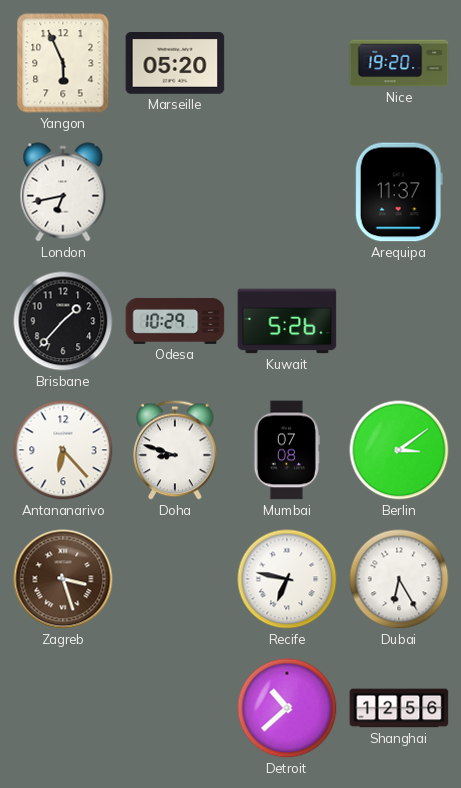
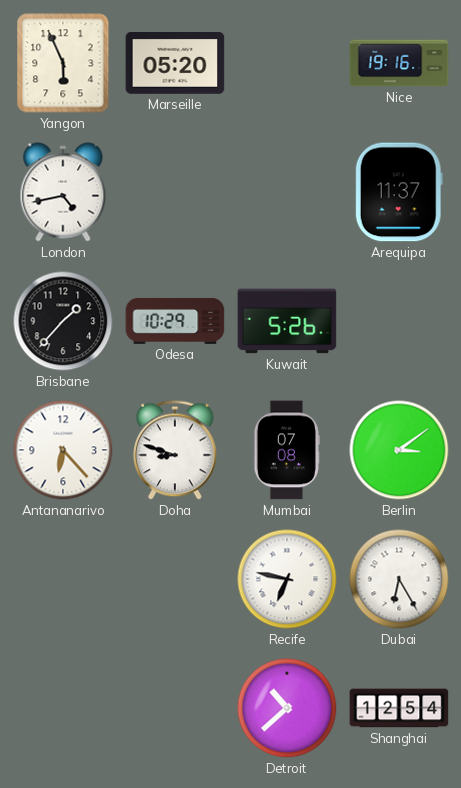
Nice: 19:20 -> 19:16 (399, 63)
London: 6:43 -> 4:43 (63, 192)
Zagreb: 3:27 -> none (63, 579)
Shanghai: 12:56 -> 12:54 (399, 708)
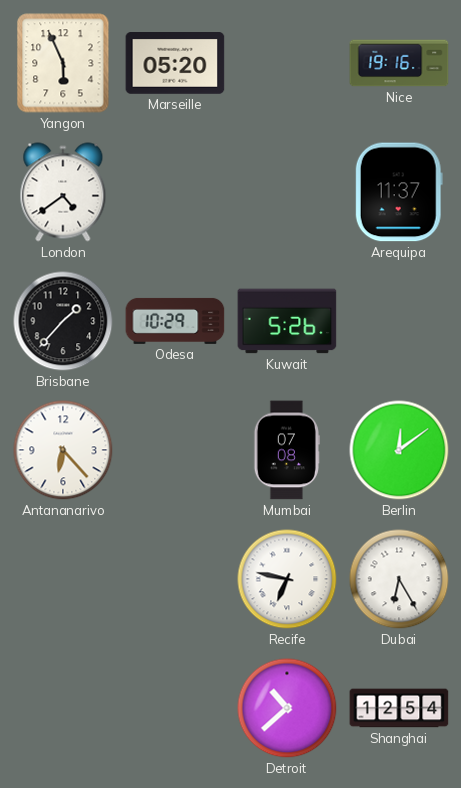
London: 4:43 -> 4:39 (63, 192)
Doha: 8:48 -> none (175, 450)
Berlin: 3:09 -> 12:09 (399, 450)
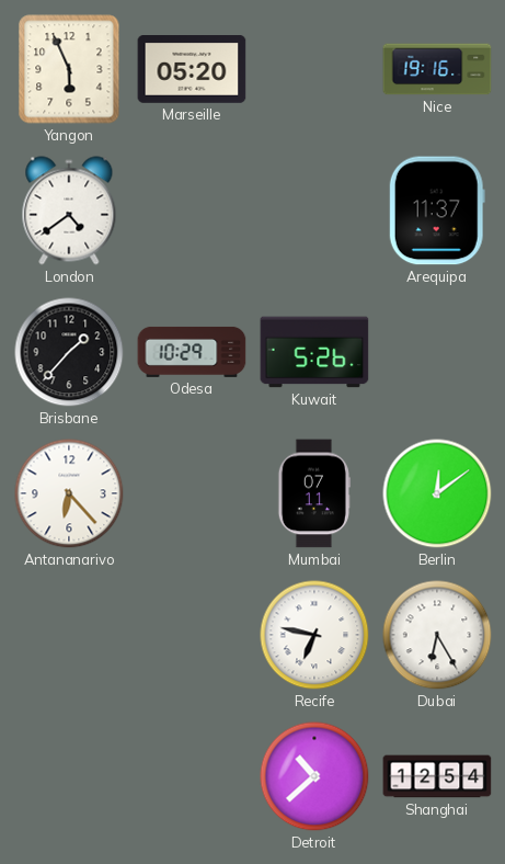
Mumbai: 07:08 -> 07:11 (314, 493)
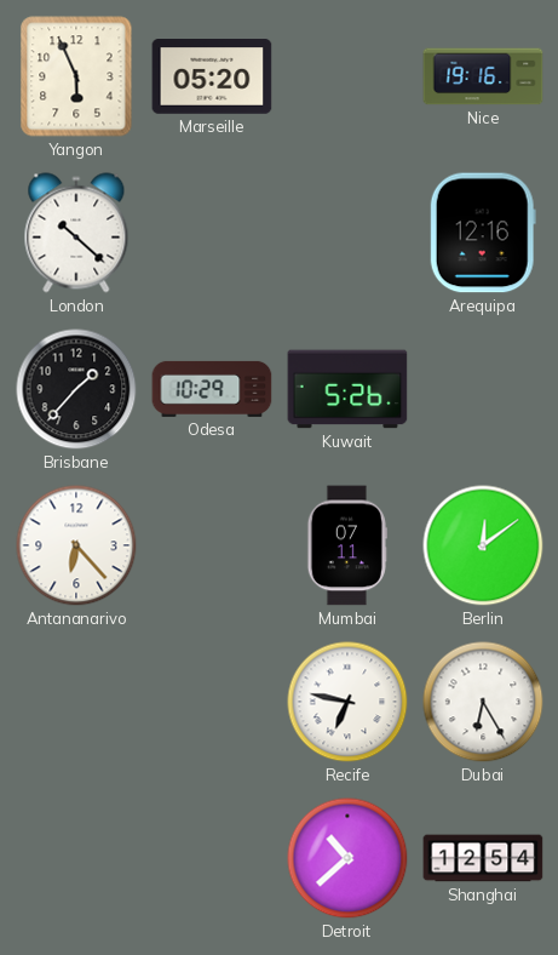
London: 4:39 -> 10:22 (76, 233)
Arequipa: 11:37 -> 12:16 (483, 233)
